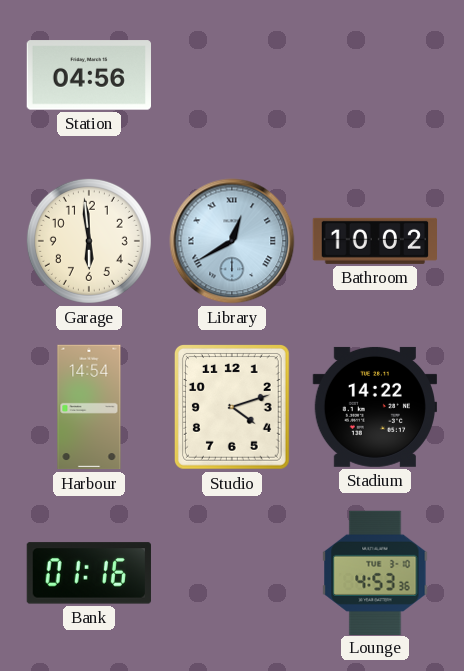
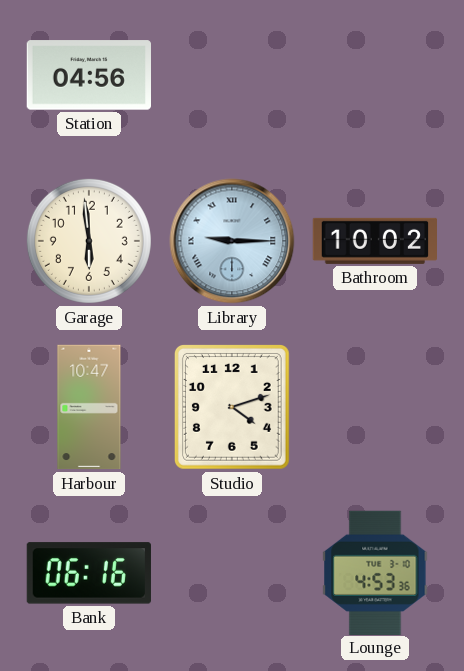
Library: 12:40 -> 9:15 (232, 241)
Harbour: 14:54 -> 10:47 (89, 407)
Stadium: 14:22 -> none (374, 407)
Bank: 01:16 -> 06:16 (89, 573)
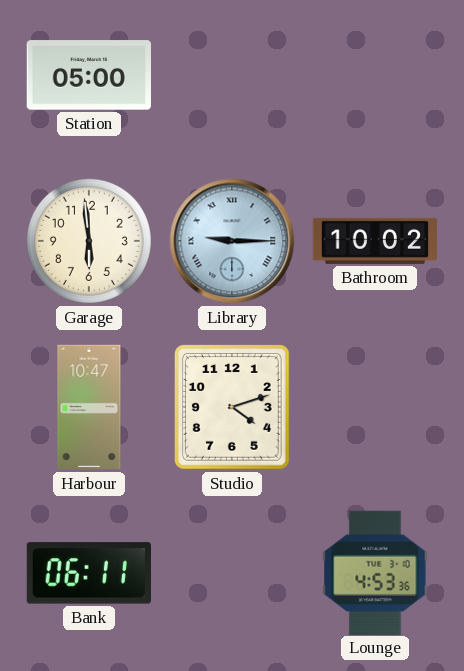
Station: 04:56 -> 05:00 (88, 75)
Bank: 06:16 -> 06:11 (89, 573)
